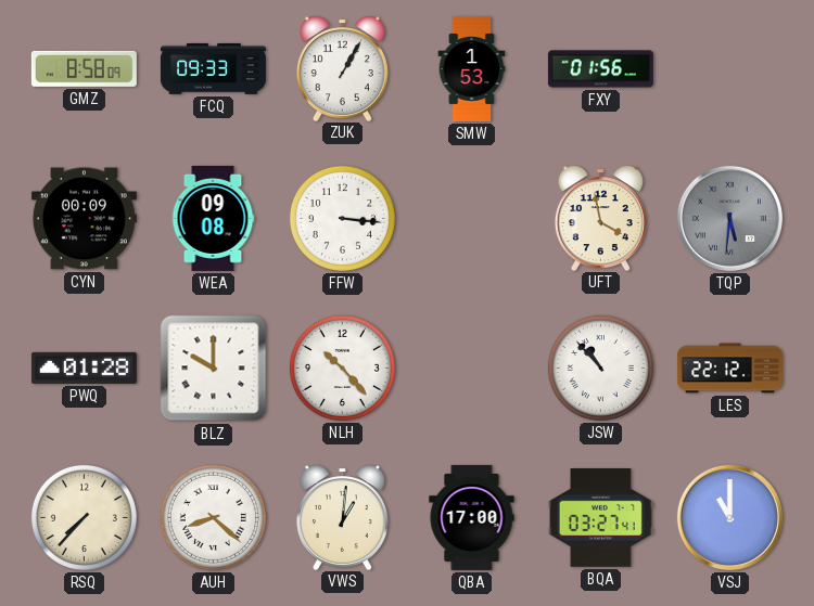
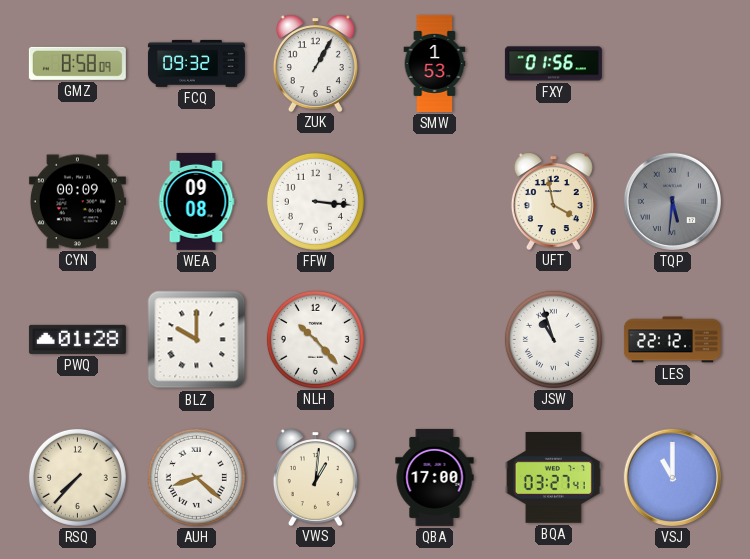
FCQ: 09:33 -> 09:32 (196, 63)
JSW: 10:53 -> 10:57 (553, 339)
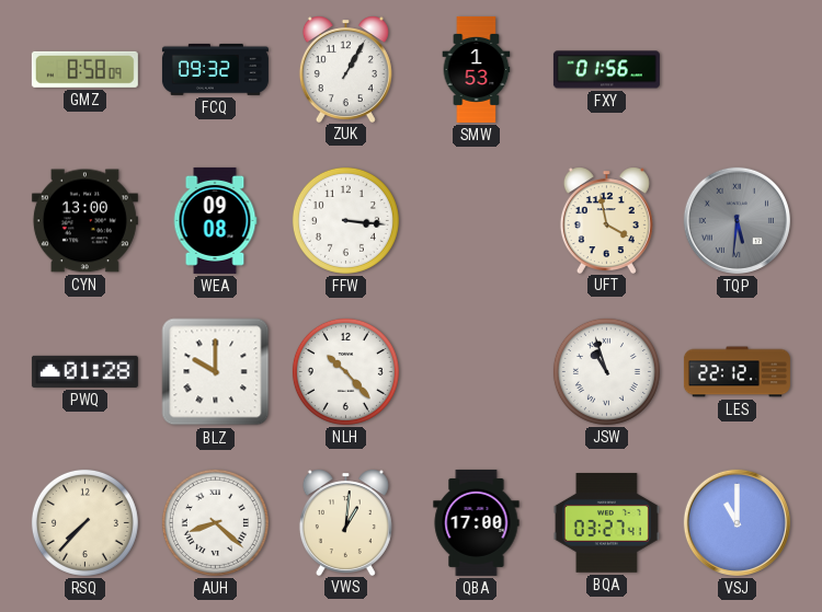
CYN: 00:09 -> 13:00 (84, 221)
